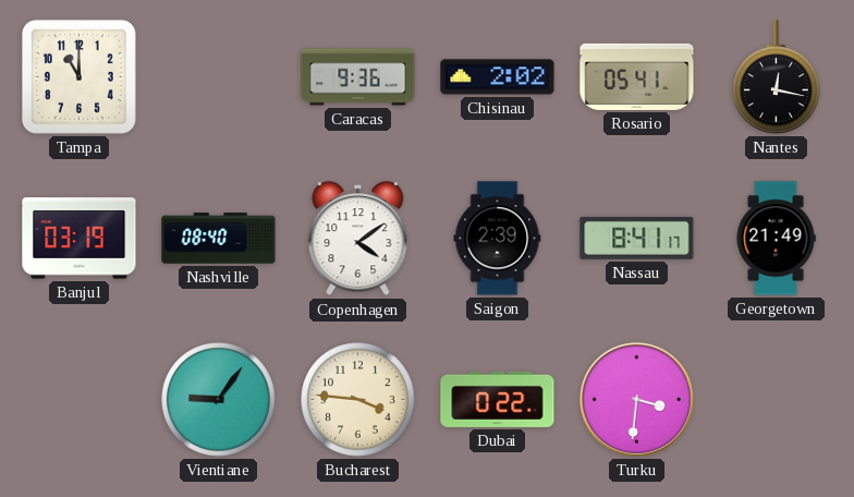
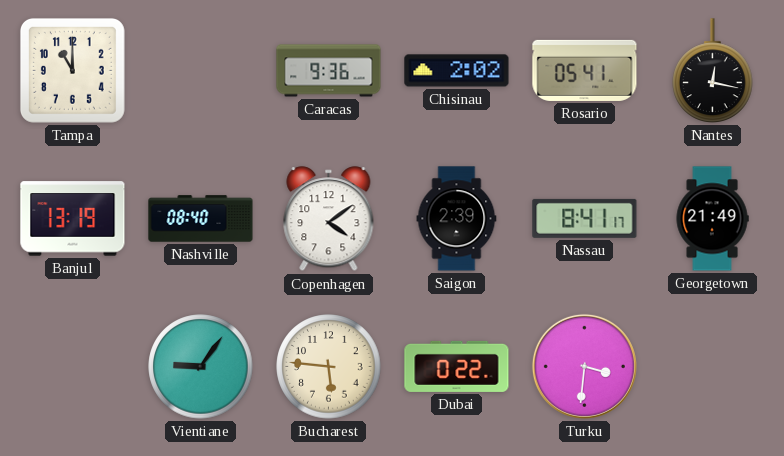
Banjul: 03:19 -> 13:19 (73, 219)
Bucharest: 3:46 -> 5:46 (329, 367)
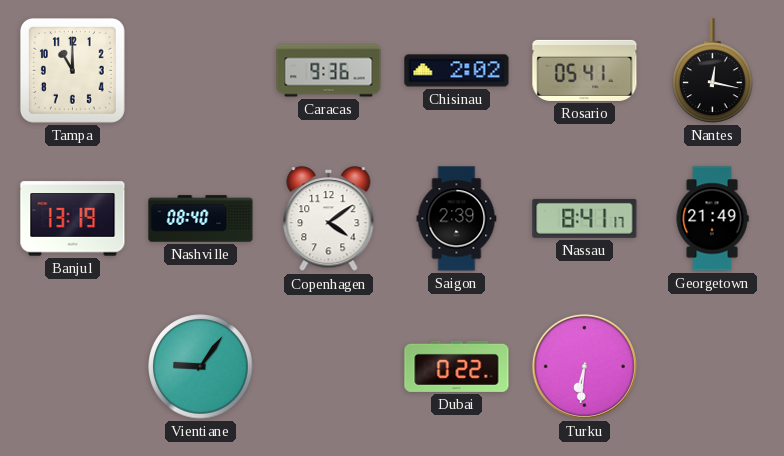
Bucharest: 5:46 -> none (329, 367)
Turku: 3:31 -> 6:31 (584, 366)
